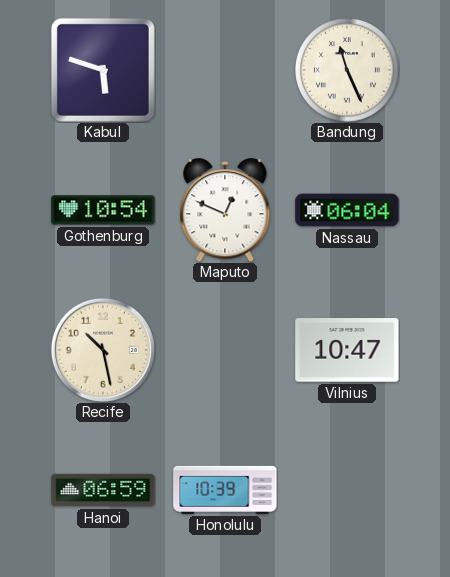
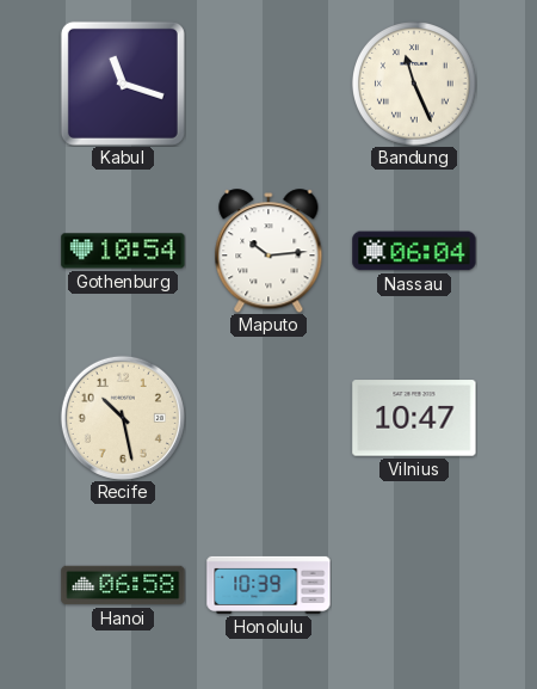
Kabul: 5:48 -> 11:18 (123, 84)
Maputo: 12:49 -> 10:14 (268, 251)
Hanoi: 06:59 -> 06:58 (123, 585)
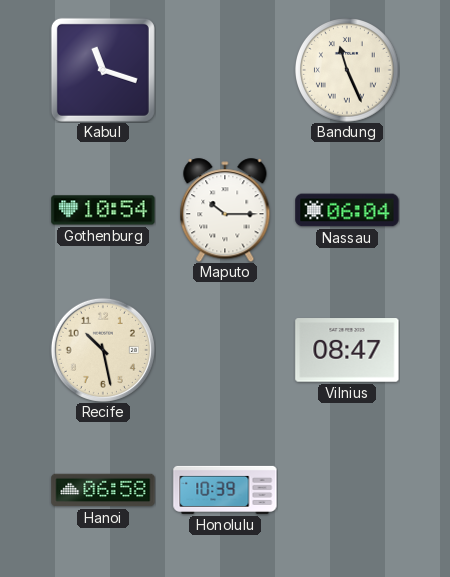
Maputo: 10:14 -> 10:15 (225, 210)
Vilnius: 10:47 -> 08:47 (347, 350)
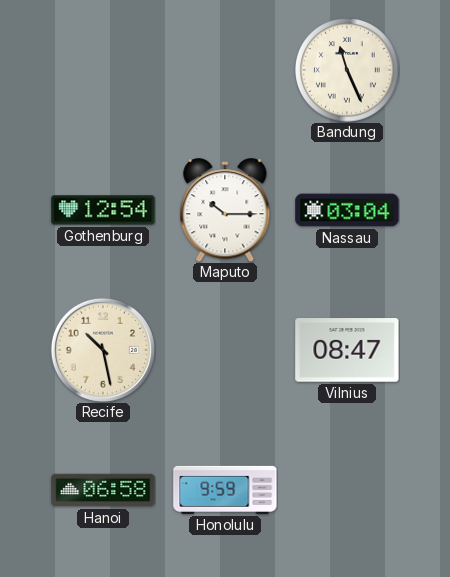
Kabul: 11:18 -> none (103, 70)
Gothenburg: 10:54 -> 12:54 (103, 210)
Nassau: 06:04 -> 03:04 (347, 210)
Honolulu: 10:39 -> 9:59 (225, 490)
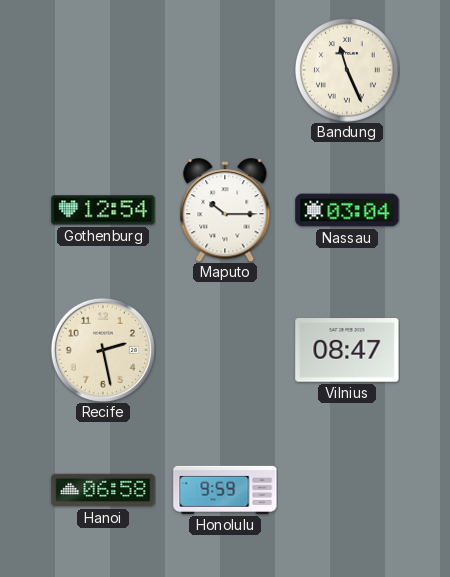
Recife: 10:28 -> 2:28 (103, 350)
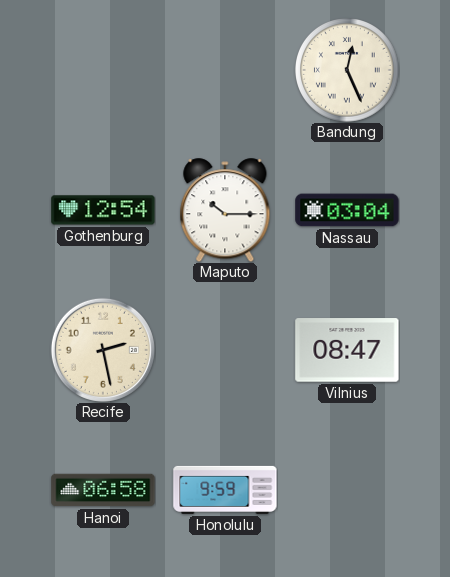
Bandung: 11:26 -> 12:26 (348, 71)
